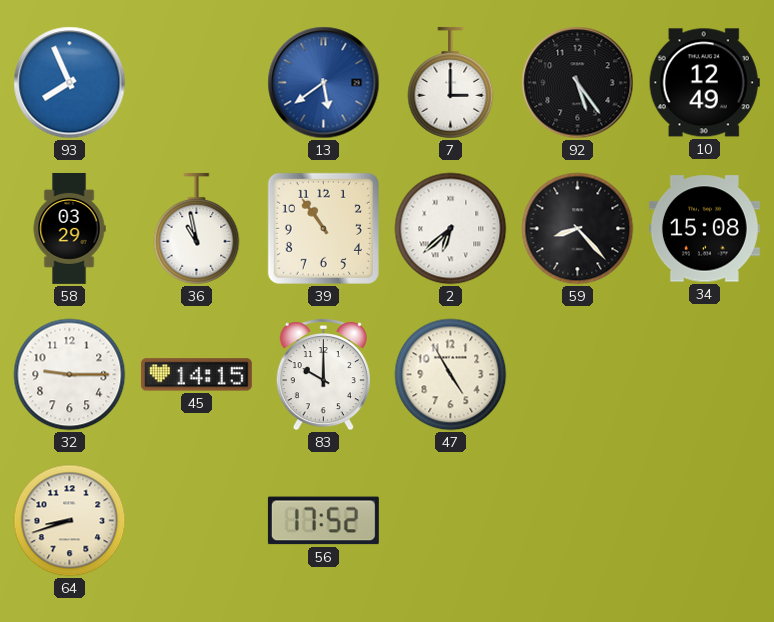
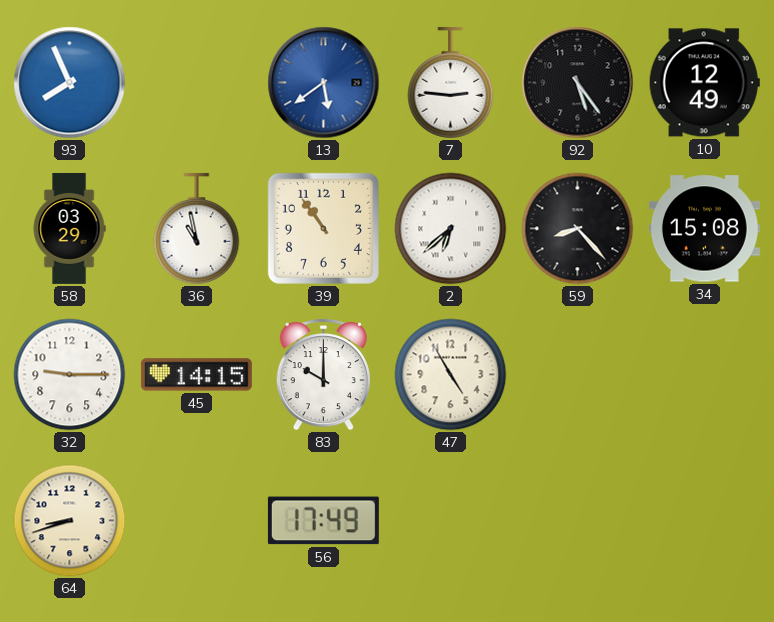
7: 3:00 -> 2:46 (451, 83)
56: 17:52 -> 17:49 (323, 521)
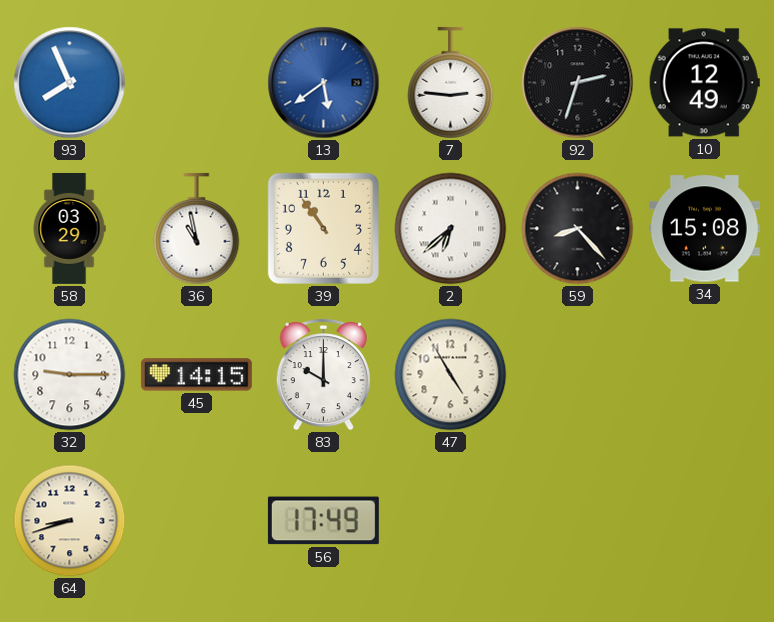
92: 5:24 -> 2:33 (578, 83)
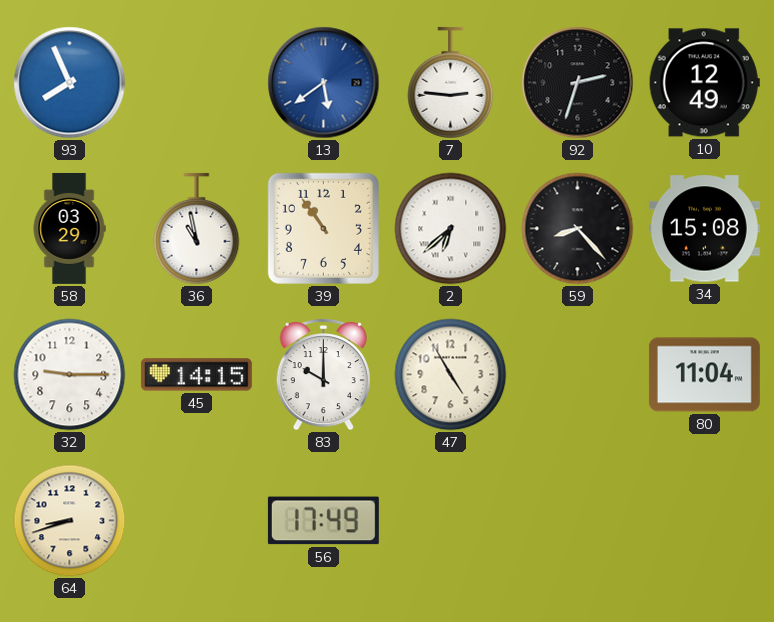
80: none -> 11:04 (704, 375)
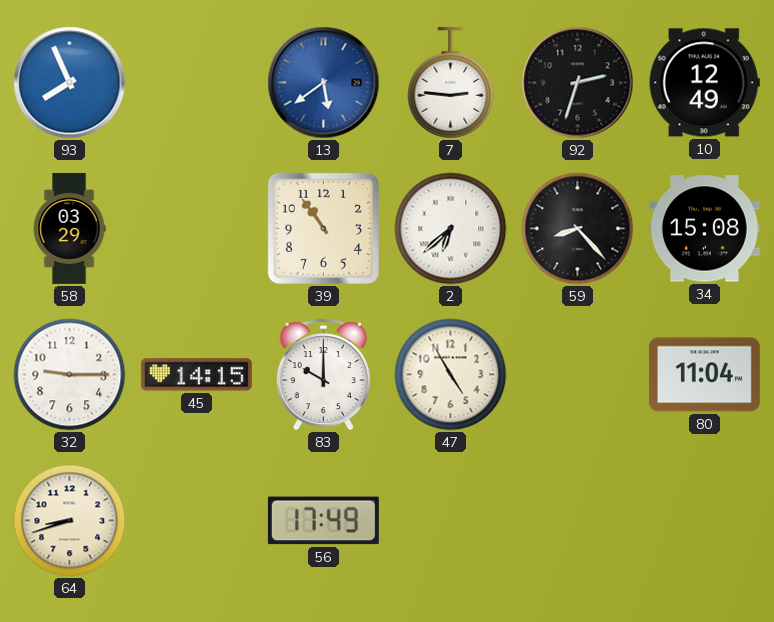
36: 10:58 -> none (197, 229)
